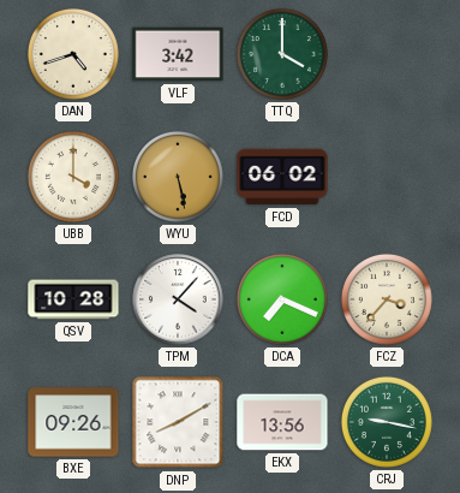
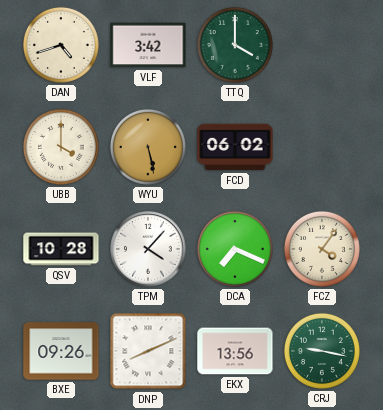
FCZ: 3:37 -> 4:06 (322, 249)
DNP: 8:10 -> 8:11 (148, 351)
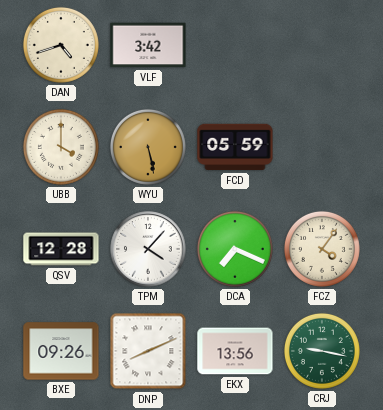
TTQ: 4:00 -> none (235, 45)
FCD: 06:02 -> 05:59 (235, 147)
QSV: 10:28 -> 12:28 (61, 249)
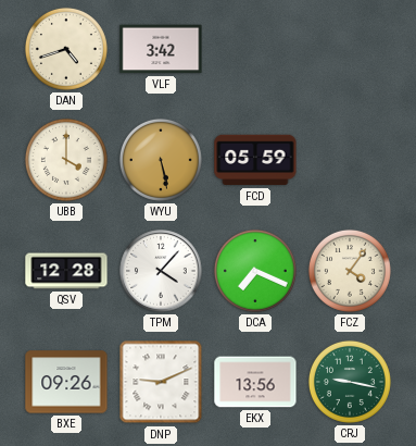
DNP: 8:11 -> 9:11 (161, 382)
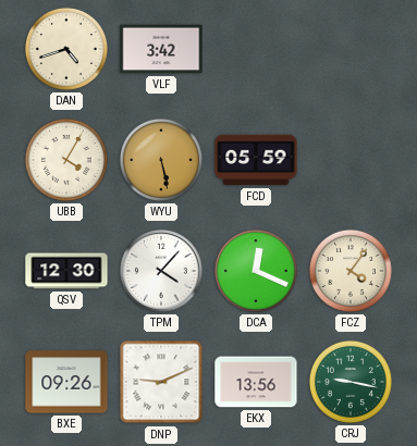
UBB: 4:00 -> 4:05 (66, 160)
QSV: 12:28 -> 12:30 (66, 271)
DCA: 7:19 -> 12:19 (256, 271)
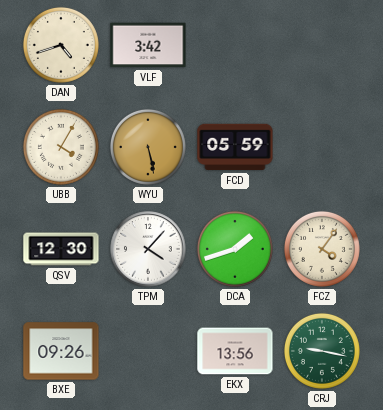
DCA: 12:19 -> 1:42 (235, 249)
DNP: 9:11 -> none (161, 382)
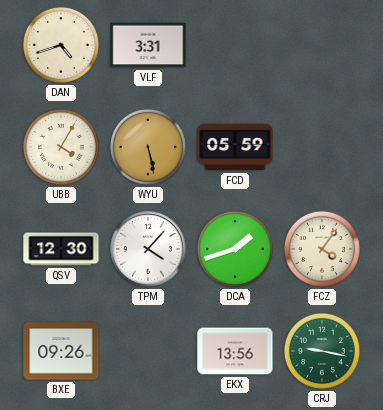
VLF: 3:42 -> 3:31 (148, 45)
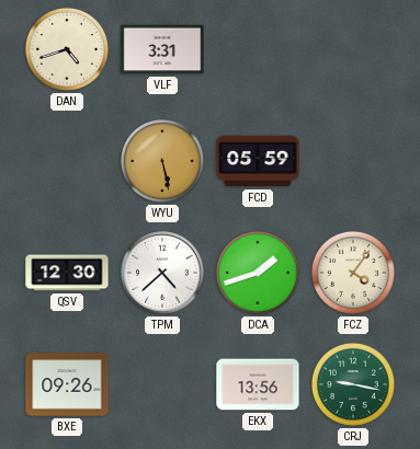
UBB: 4:05 -> none (61, 147)
TPM: 4:07 -> 4:38 (162, 273)
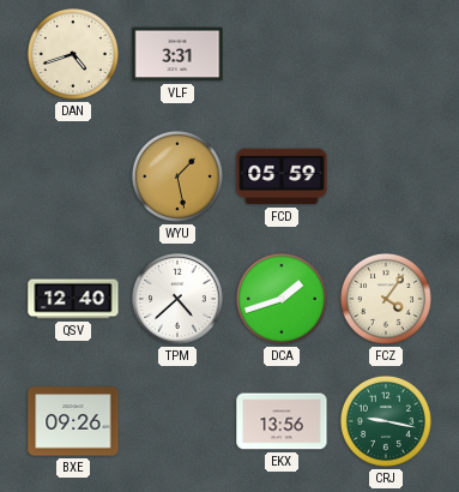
WYU: 5:28 -> 1:28 (177, 176)
QSV: 12:30 -> 12:40 (73, 299)
